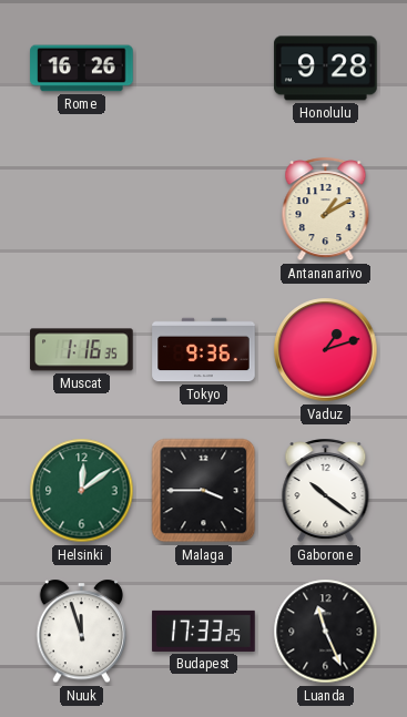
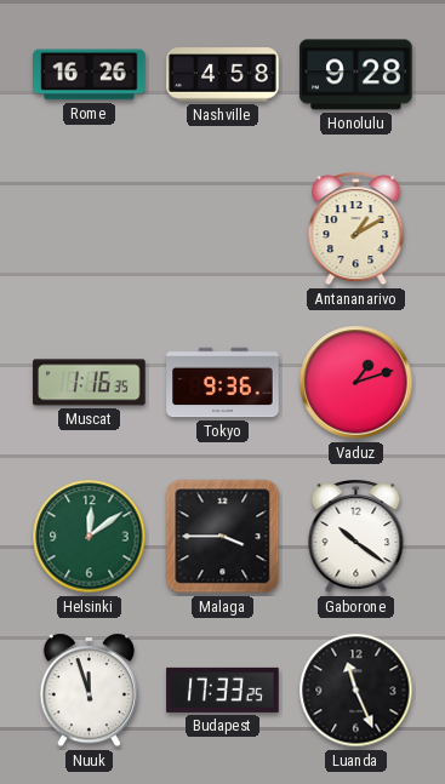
Nashville: none -> 4:58 (223, 75)
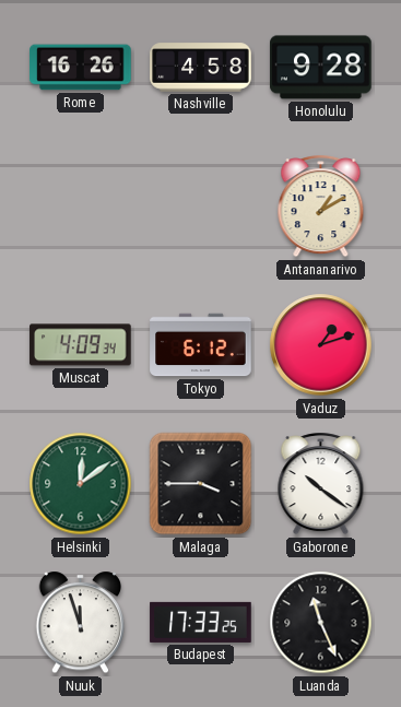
Muscat: 1:16 -> 4:09 (81, 345)
Tokyo: 9:36 -> 6:12 (201, 345)
